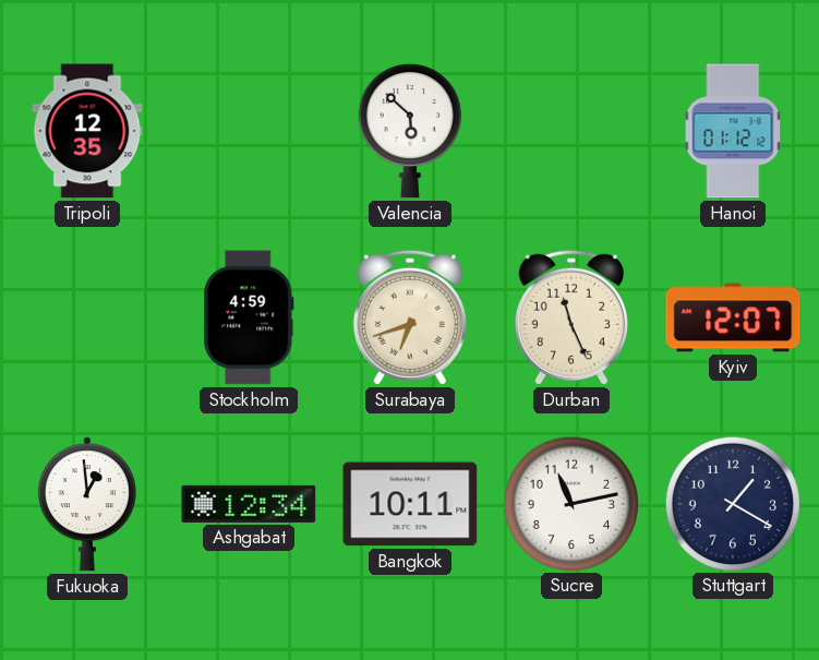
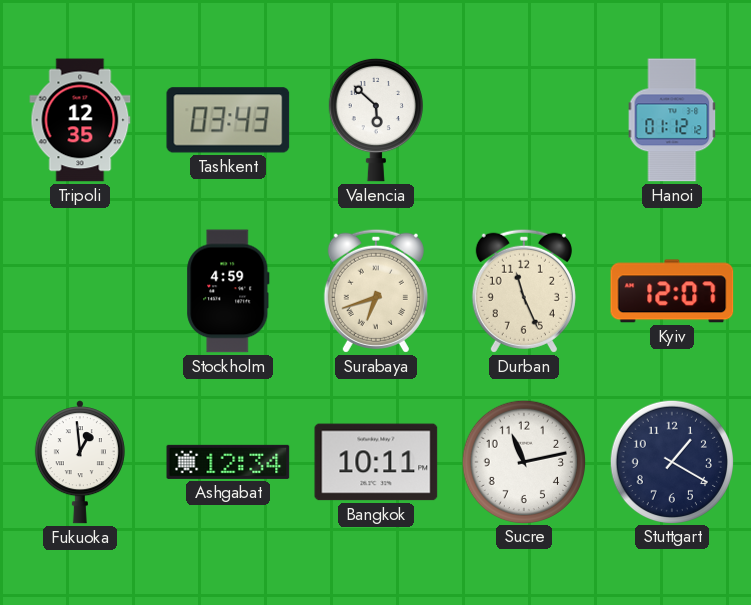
Tashkent: none -> 03:43 (228, 120)
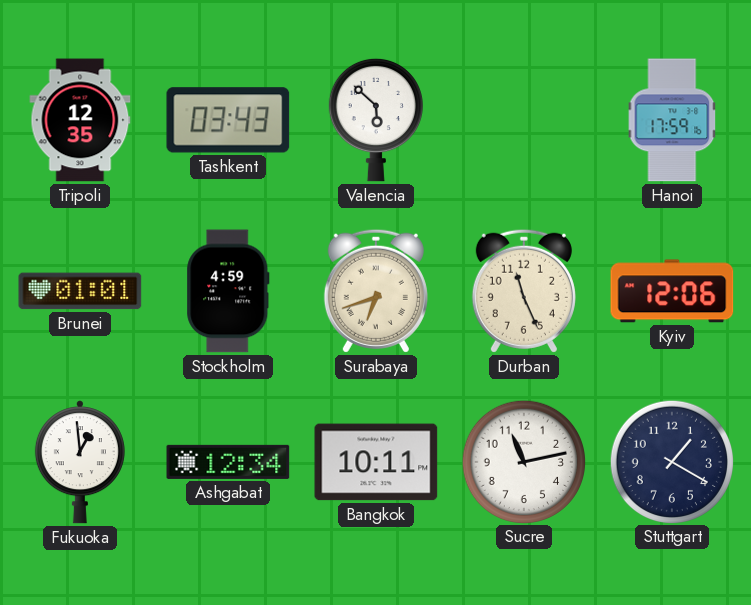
Hanoi: 01:12 -> 17:59 (672, 120)
Brunei: none -> 01:01 (80, 291)
Kyiv: 12:07 -> 12:06 (672, 291)
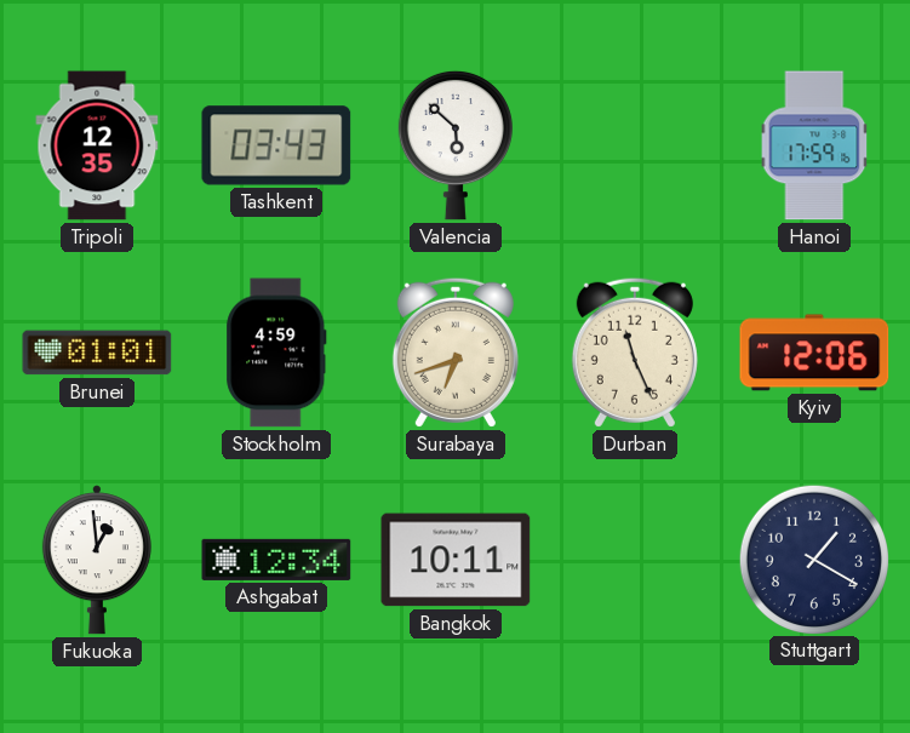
Sucre: 11:13 -> none (523, 461)
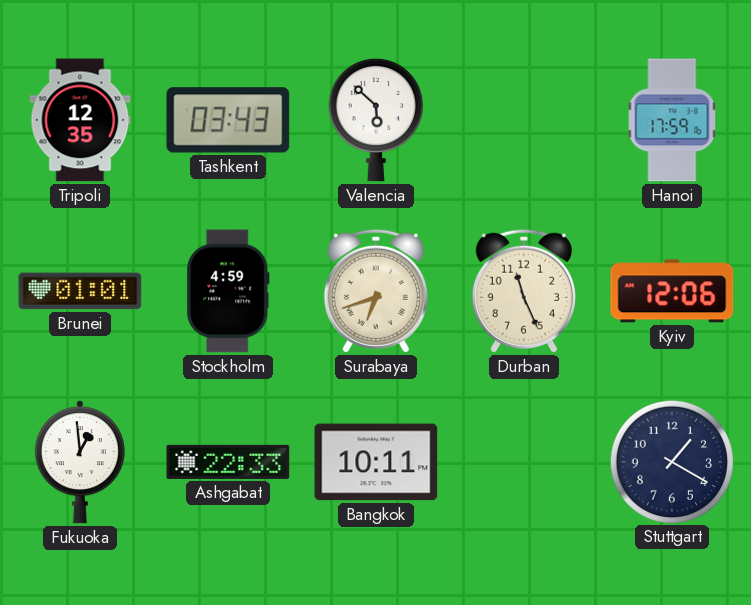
Ashgabat: 12:34 -> 22:33 (228, 462)
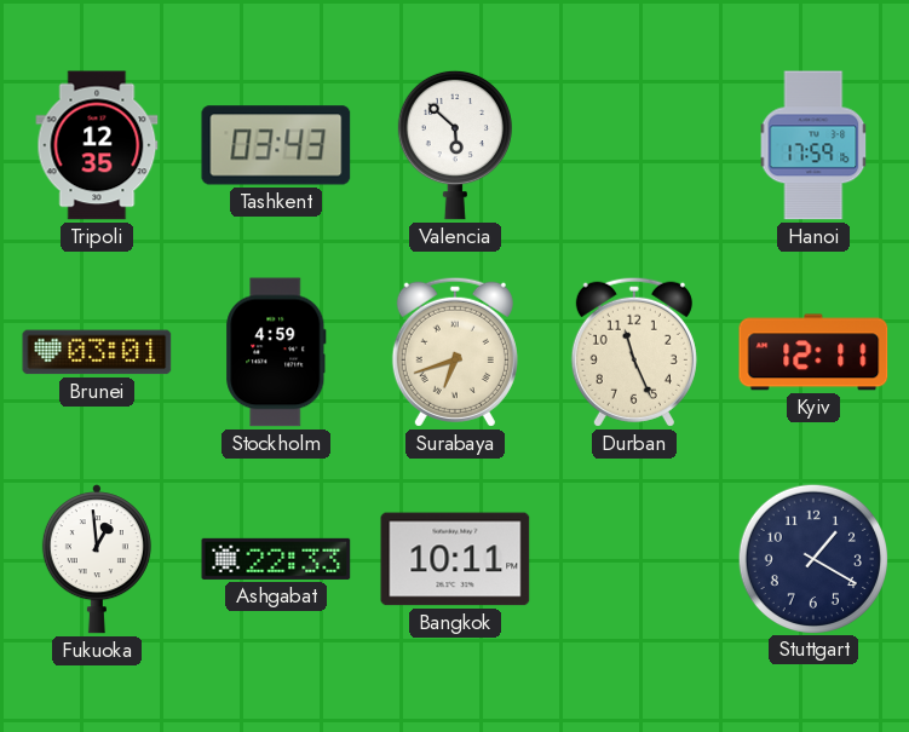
Brunei: 01:01 -> 03:01 (97, 352)
Kyiv: 12:06 -> 12:11 (813, 352)
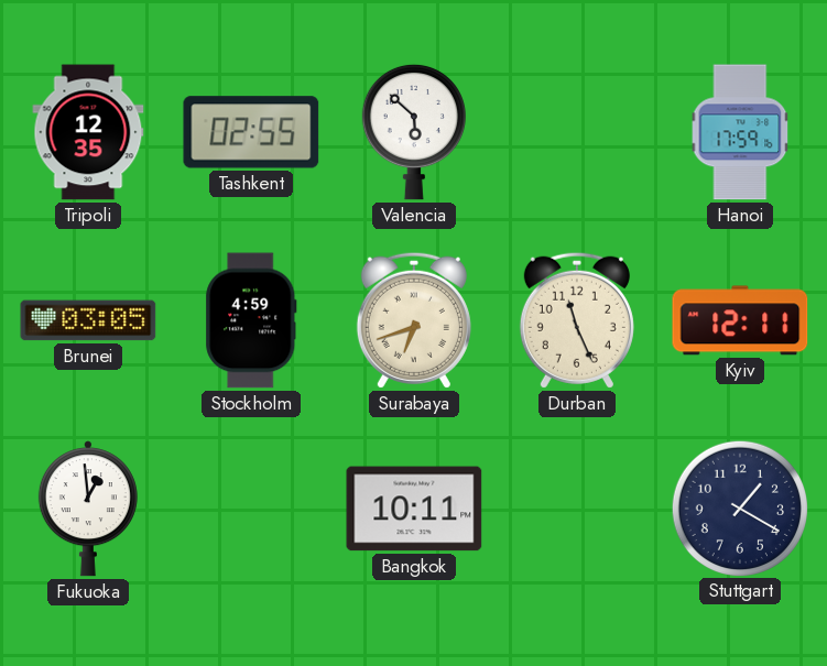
Tashkent: 03:43 -> 02:55 (251, 132)
Brunei: 03:01 -> 03:05 (88, 320)
Ashgabat: 22:33 -> none (276, 559)
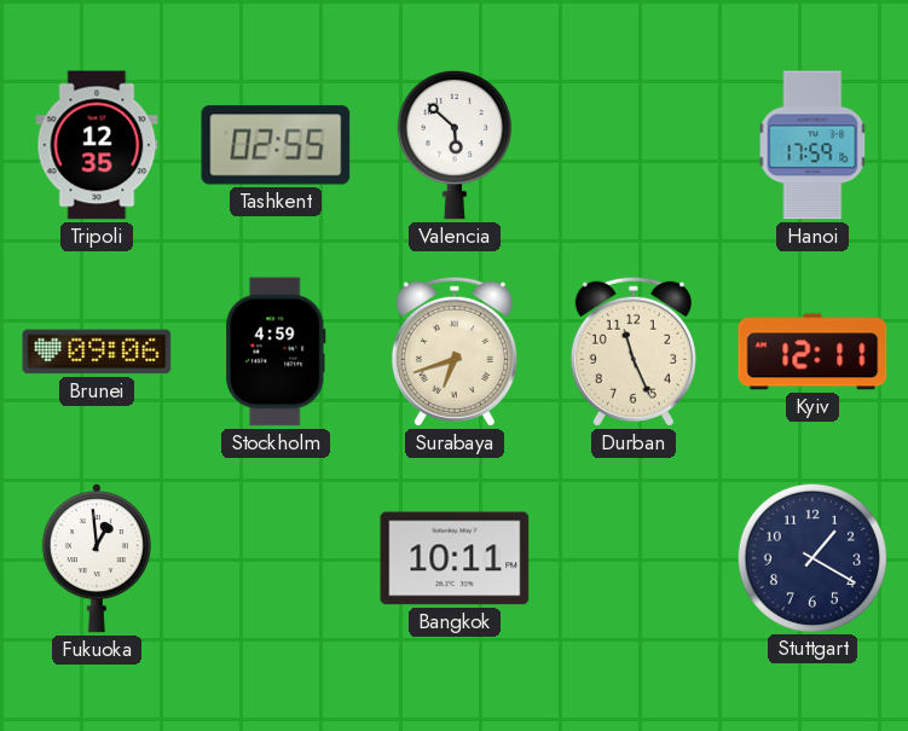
Brunei: 03:05 -> 09:06 (97, 352)
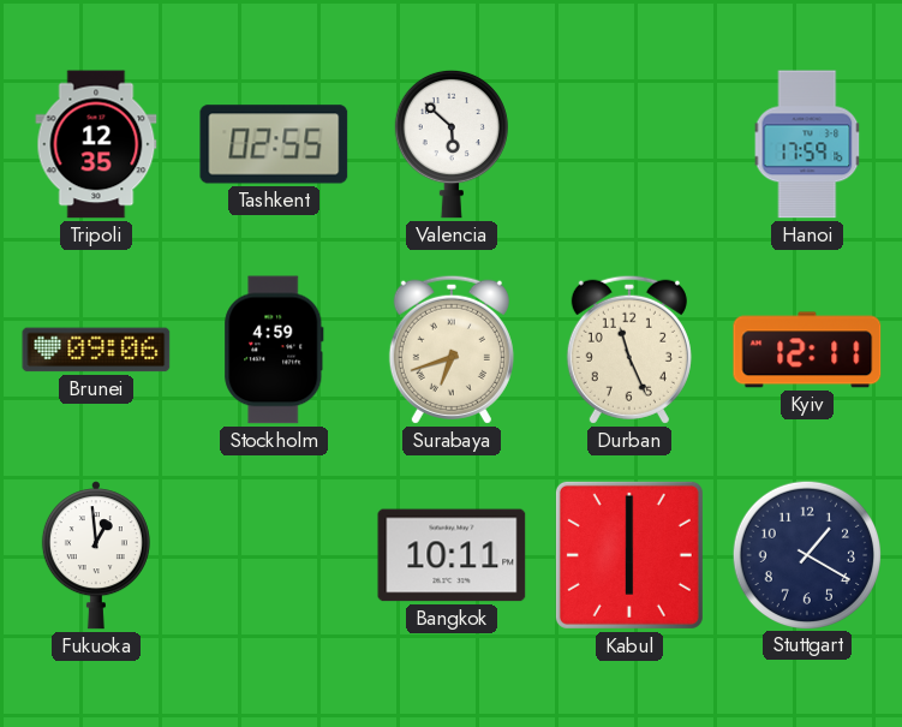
Kabul: none -> 6:00 (629, 555)
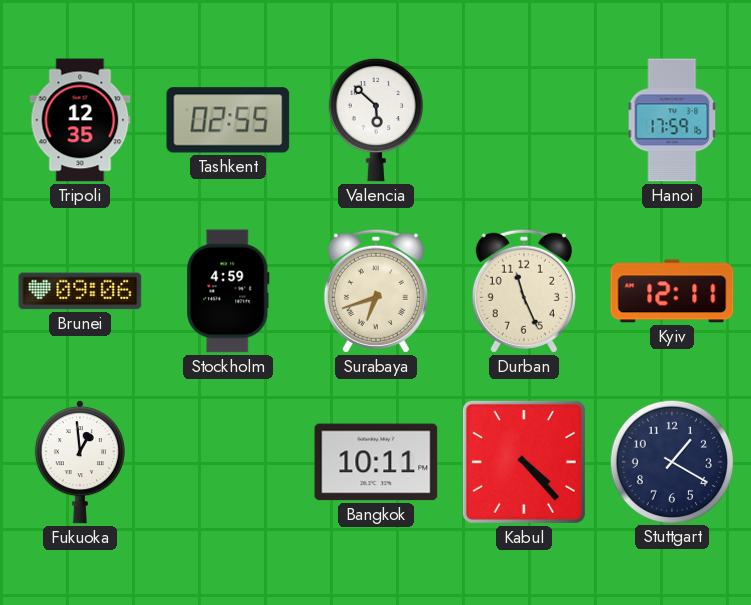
Kabul: 6:00 -> 4:23 (524, 462)
